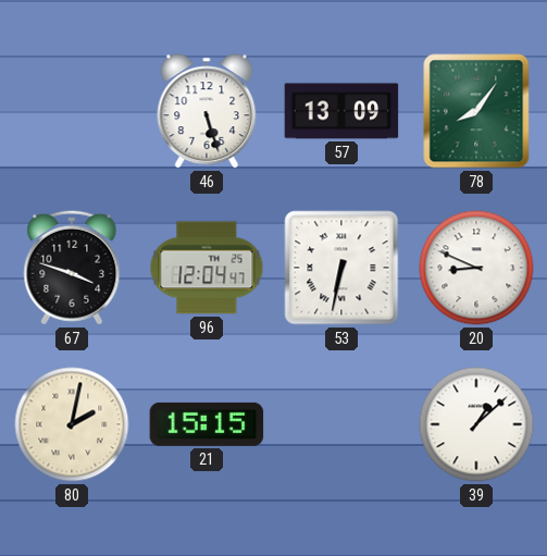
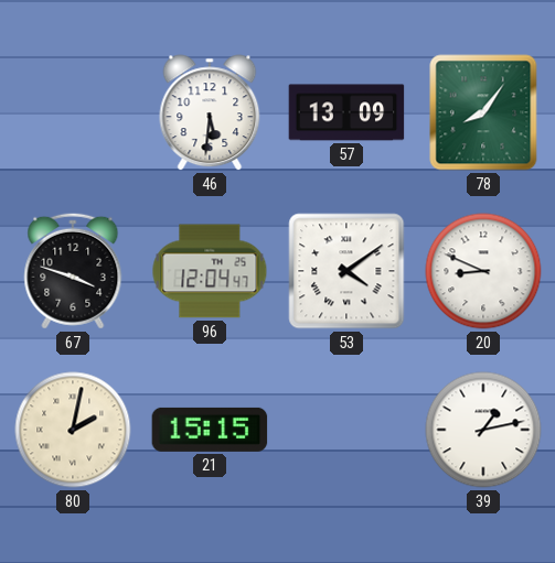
46: 5:27 -> 5:31 (210, 112)
53: 6:32 -> 4:09 (346, 271)
39: 1:08 -> 1:13 (483, 430)
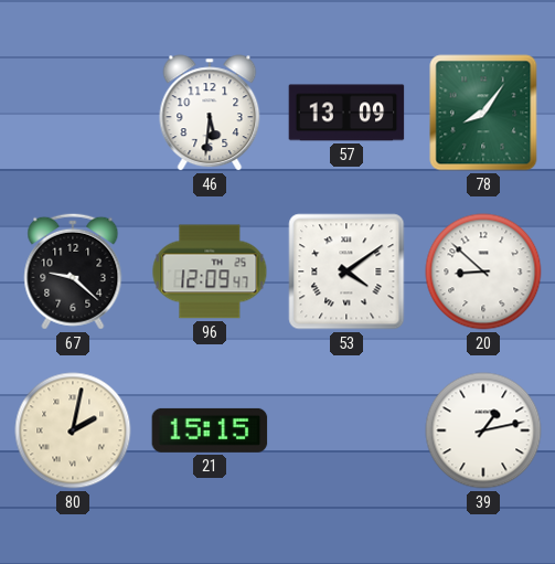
67: 3:48 -> 9:22 (73, 272)
96: 12:04 -> 12:09 (210, 272)
20: 8:49 -> 8:52 (483, 272)
